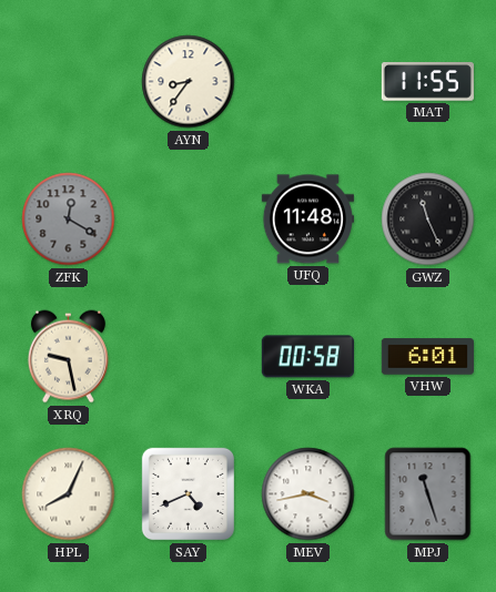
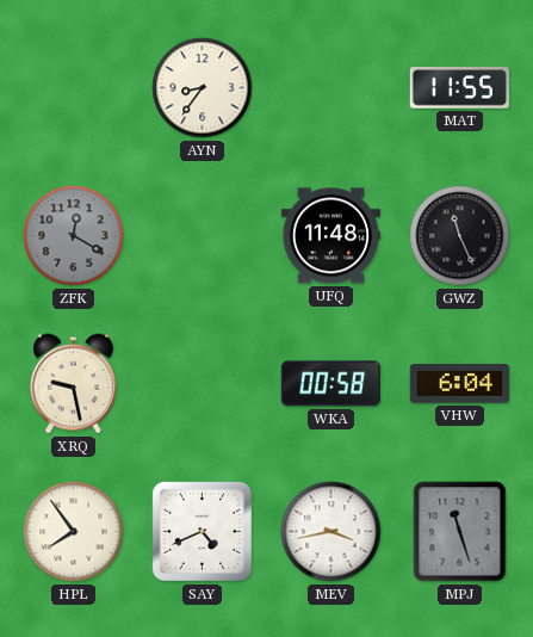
VHW: 6:01 -> 6:04 (459, 384)
HPL: 8:04 -> 7:54 (74, 532)
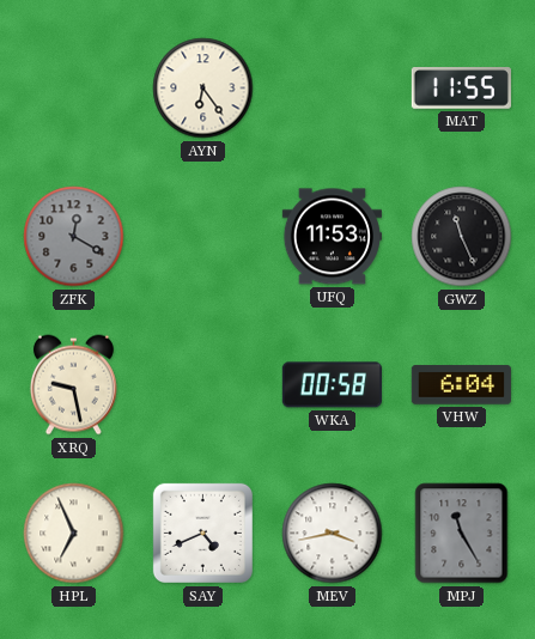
AYN: 8:36 -> 6:24 (203, 89)
UFQ: 11:48 -> 11:53 (332, 237)
HPL: 7:54 -> 6:56 (74, 534)
MPJ: 11:27 -> 11:25 (462, 534)
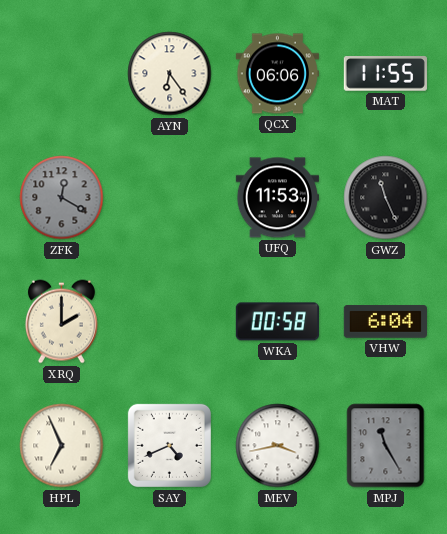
QCX: none -> 06:06 (277, 74)
XRQ: 9:28 -> 2:00 (61, 322)
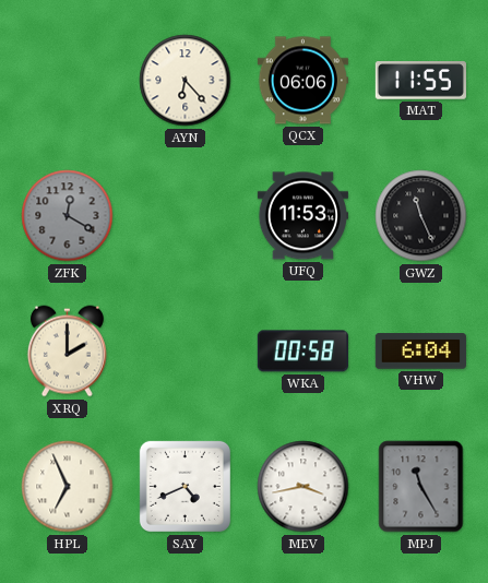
AYN: 6:24 -> 6:23 (186, 81)
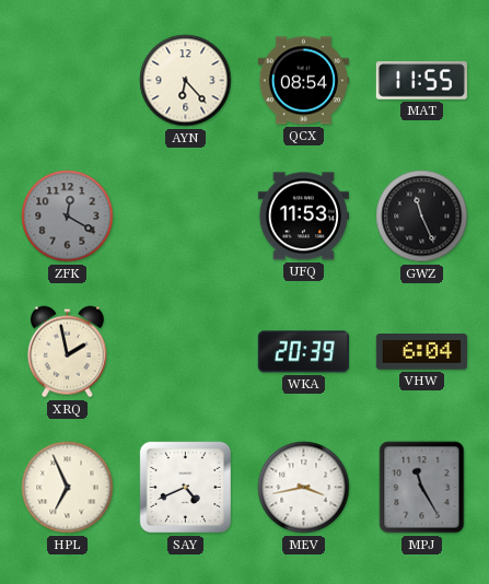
QCX: 06:06 -> 08:54 (303, 81)
XRQ: 2:00 -> 1:58 (67, 352)
WKA: 00:58 -> 20:39 (303, 352)
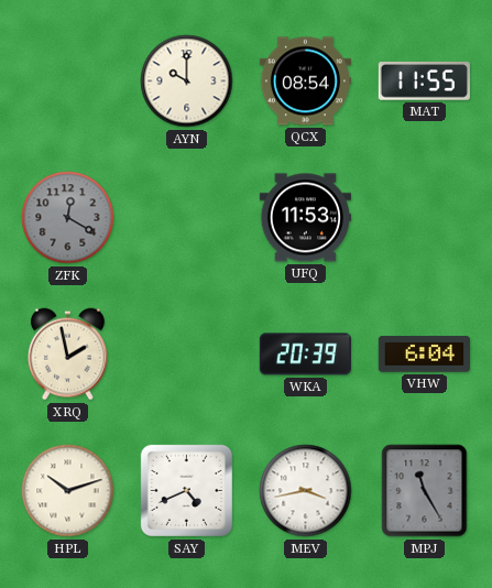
AYN: 6:23 -> 10:00 (187, 81)
GWZ: 11:26 -> none (422, 217)
HPL: 6:56 -> 10:12 (68, 491)
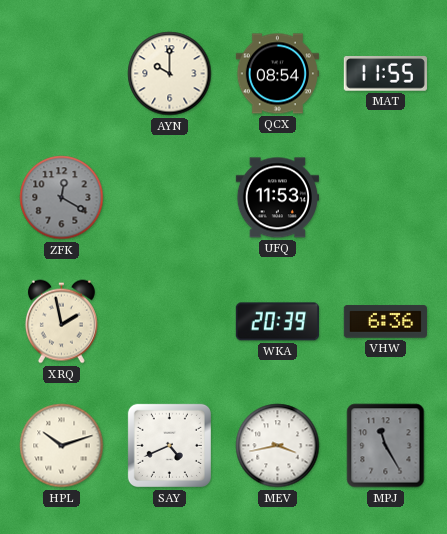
VHW: 6:04 -> 6:36 (385, 322)
